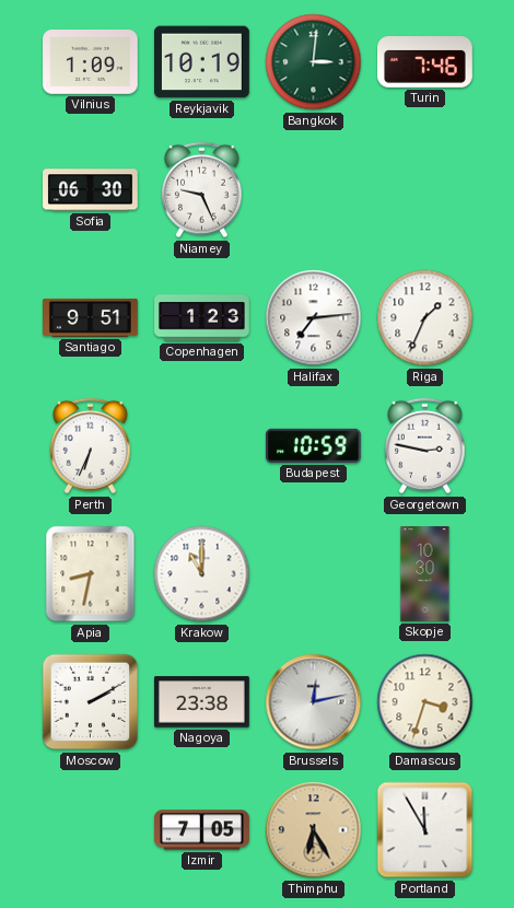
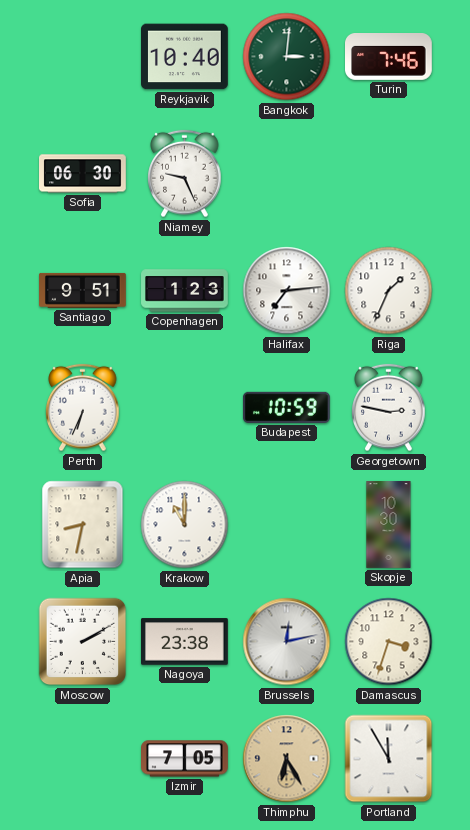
Vilnius: 1:09 -> none (91, 62)
Reykjavik: 10:19 -> 10:40 (185, 57)
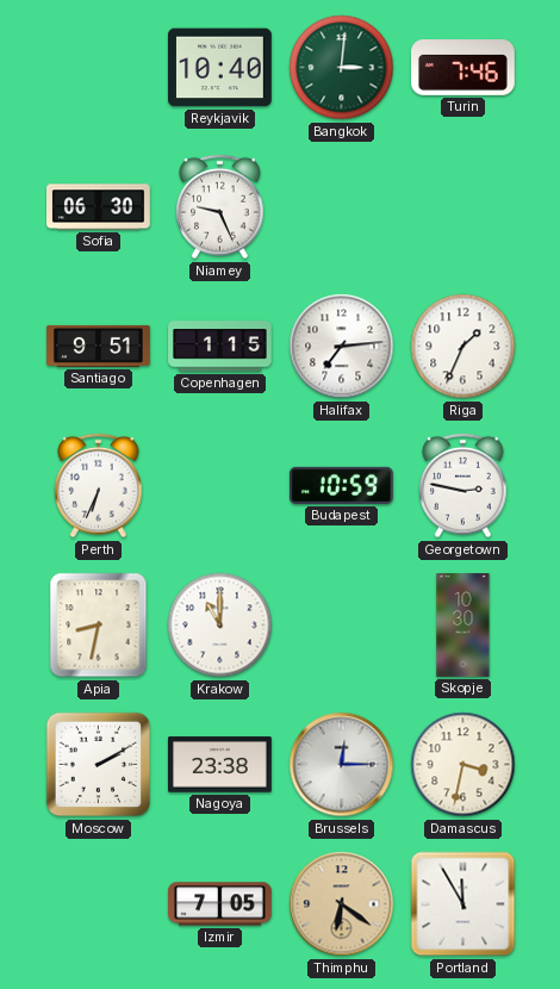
Copenhagen: 1:23 -> 1:15 (220, 347)
Brussels: 12:13 -> 12:15 (342, 765)
Damascus: 3:33 -> 3:32 (463, 765)
Thimphu: 6:25 -> 6:21 (342, 904)
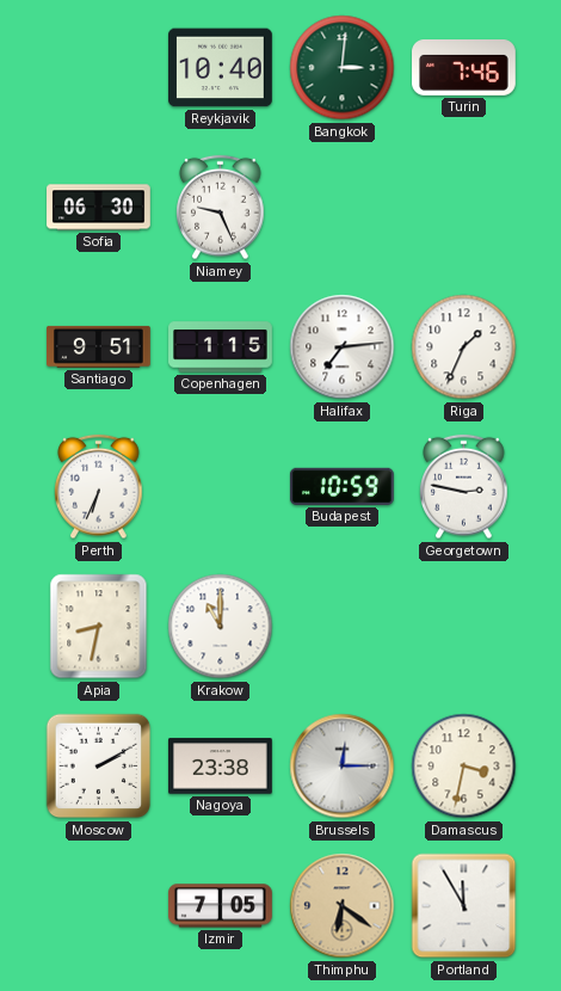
Skopje: 10:30 -> none (463, 626)
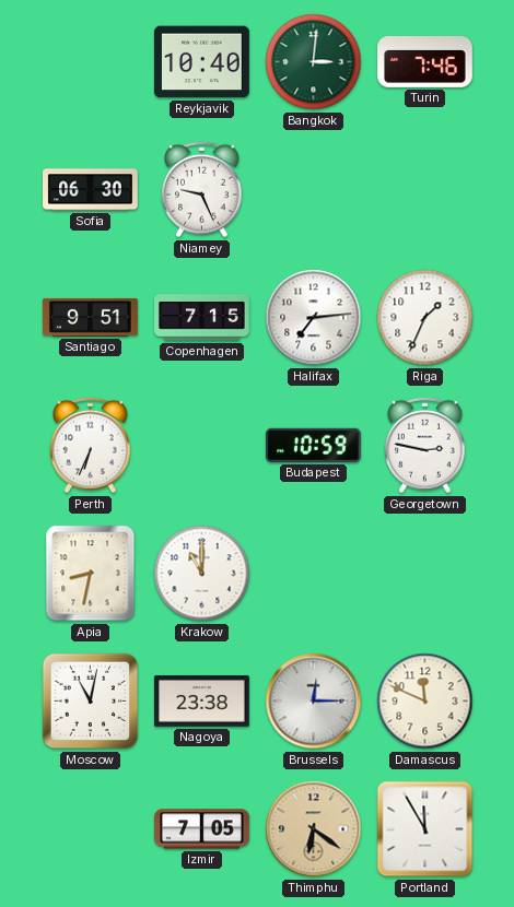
Copenhagen: 1:15 -> 7:15 (202, 318)
Moscow: 2:10 -> 11:02 (91, 702)
Damascus: 3:32 -> 11:49 (425, 702)
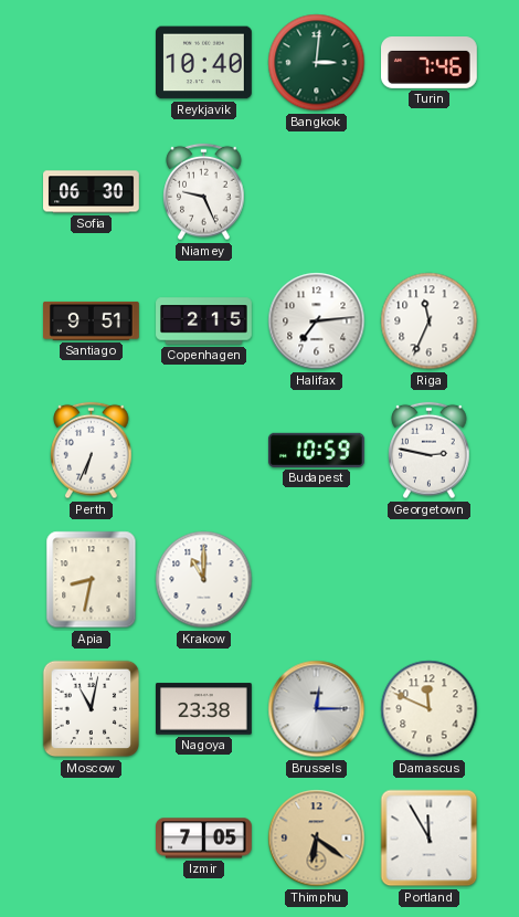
Copenhagen: 7:15 -> 2:15 (204, 322)
Riga: 1:34 -> 11:34 (430, 322)
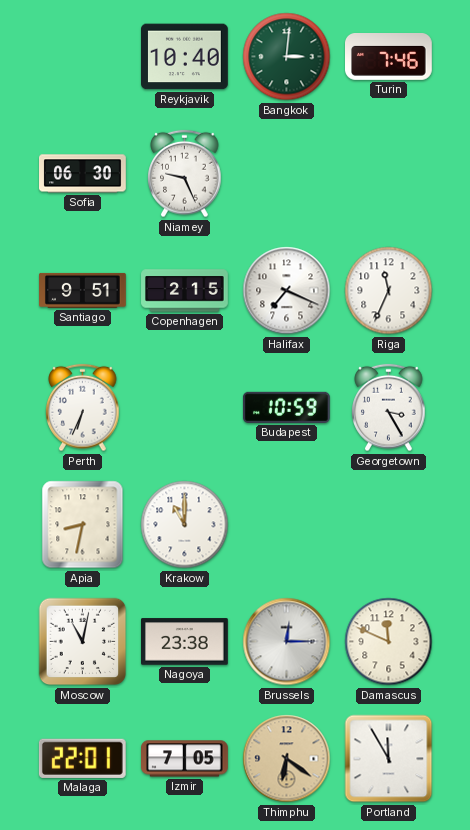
Halifax: 7:14 -> 7:19 (287, 291)
Georgetown: 2:47 -> 3:25 (389, 408)
Malaga: none -> 22:01 (82, 758)
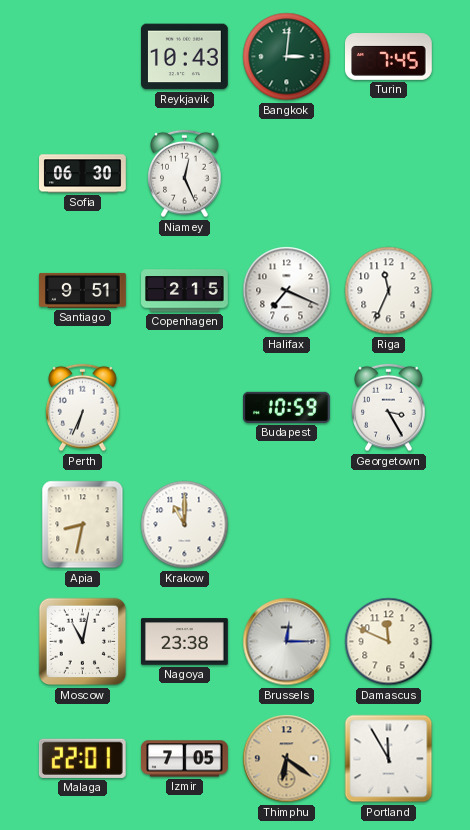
Reykjavik: 10:40 -> 10:43 (185, 57)
Turin: 7:46 -> 7:45 (389, 57)
Niamey: 9:26 -> 12:26 (185, 174)
